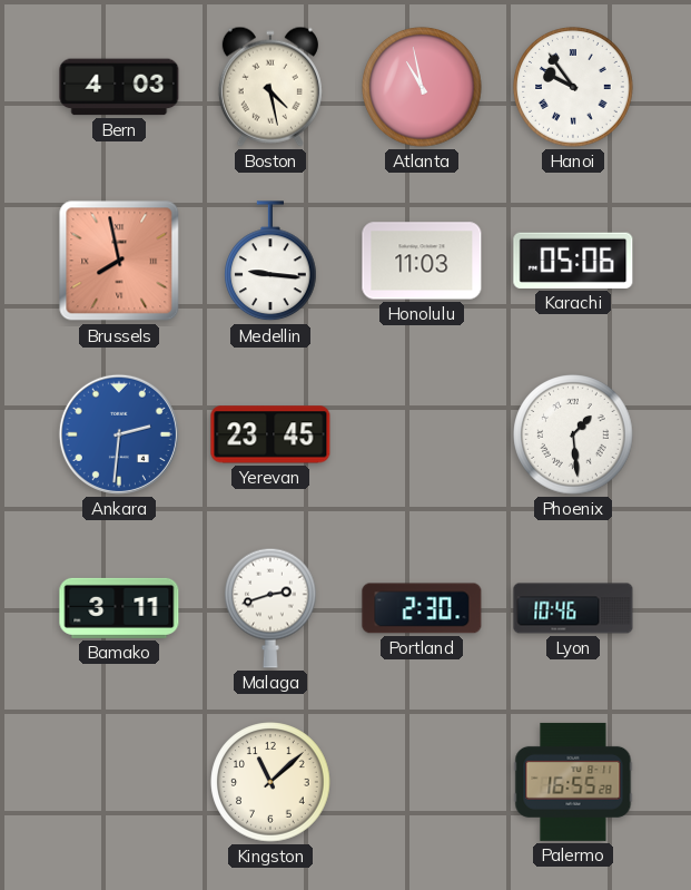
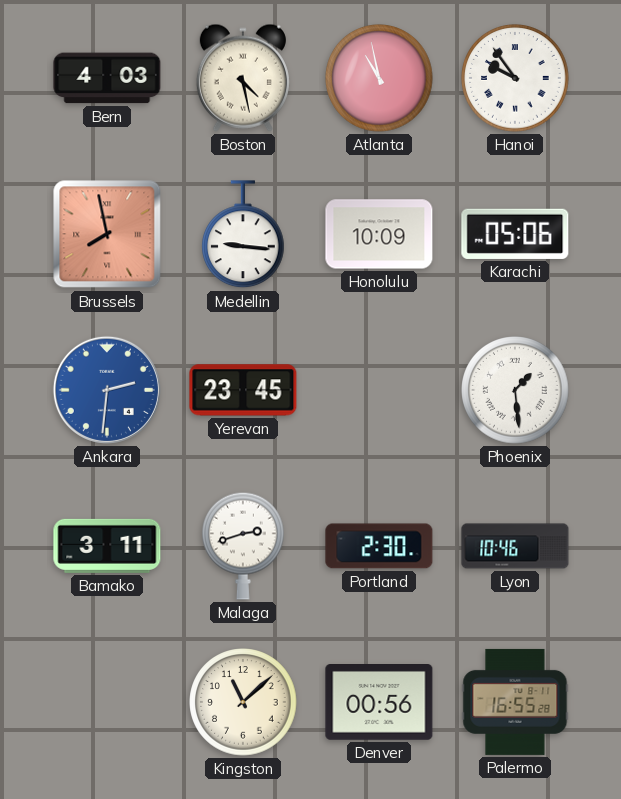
Honolulu: 11:03 -> 10:09 (379, 234)
Denver: none -> 00:56 (379, 703)
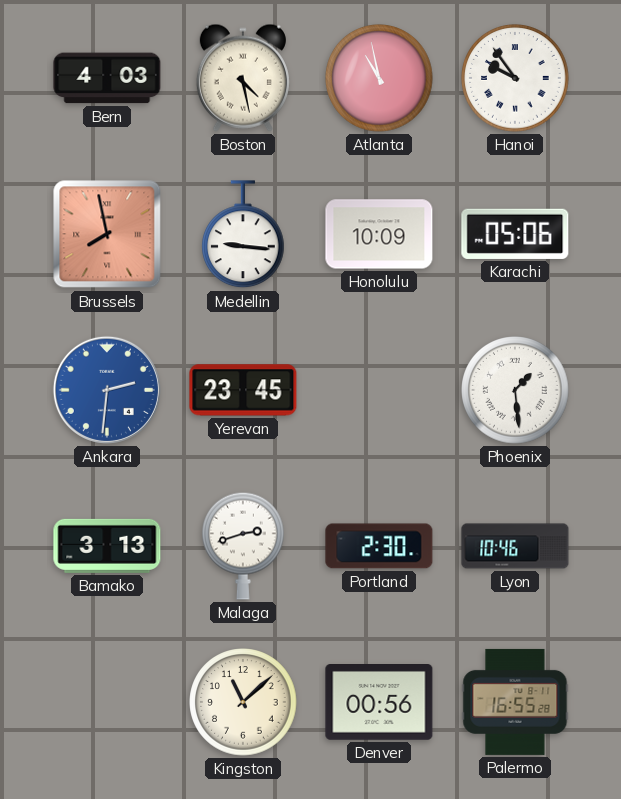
Bamako: 3:11 -> 3:13 (107, 546)
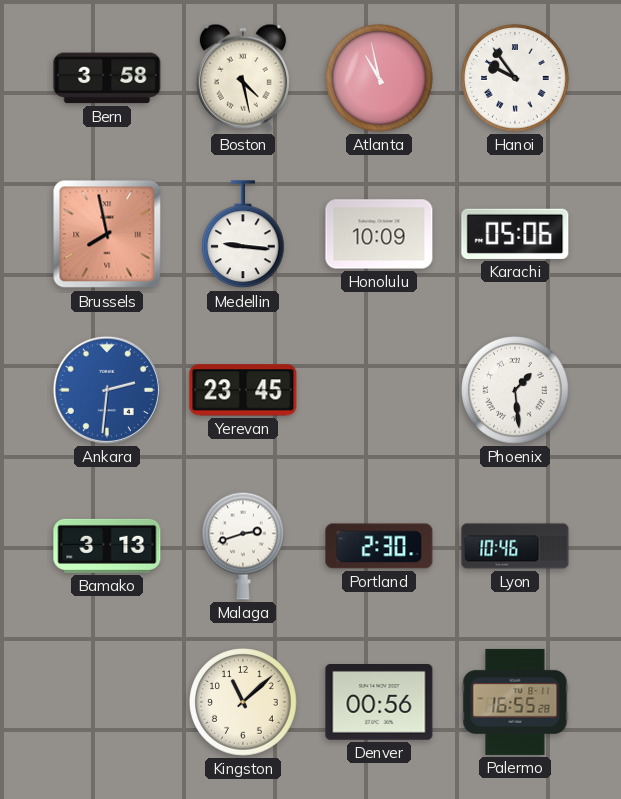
Bern: 4:03 -> 3:58 (107, 78)
